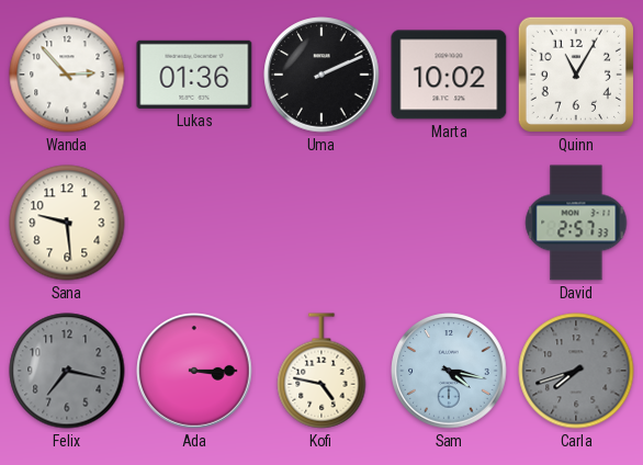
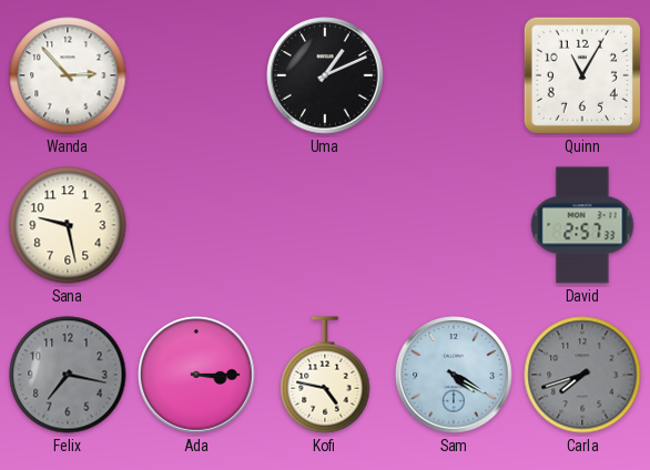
Lukas: 01:36 -> none (194, 75)
Uma: 2:11 -> 1:11 (325, 75)
Marta: 10:02 -> none (449, 75)
Sana: 9:29 -> 9:28 (68, 225)
Sam: 4:17 -> 4:20 (454, 375)
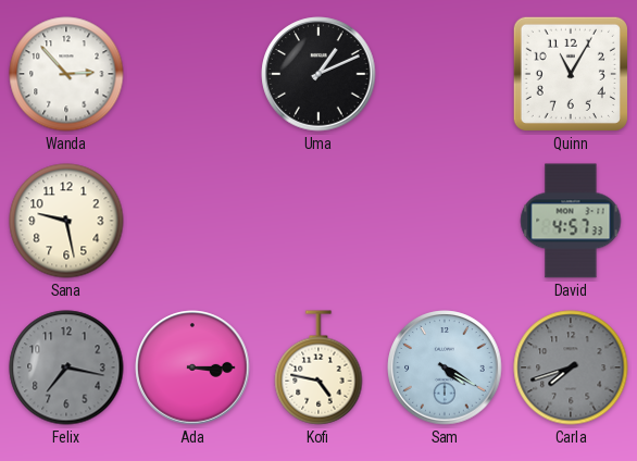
David: 2:57 -> 4:57 (571, 221)
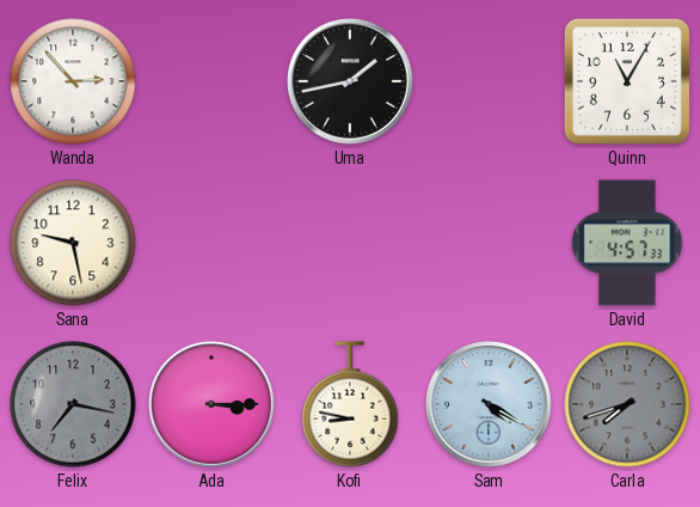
Uma: 1:11 -> 1:43 (350, 81)
Kofi: 4:47 -> 8:47 (350, 404)
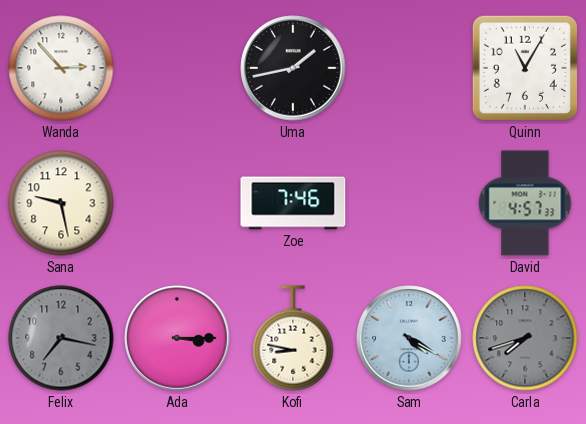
Zoe: none -> 7:46 (293, 203)
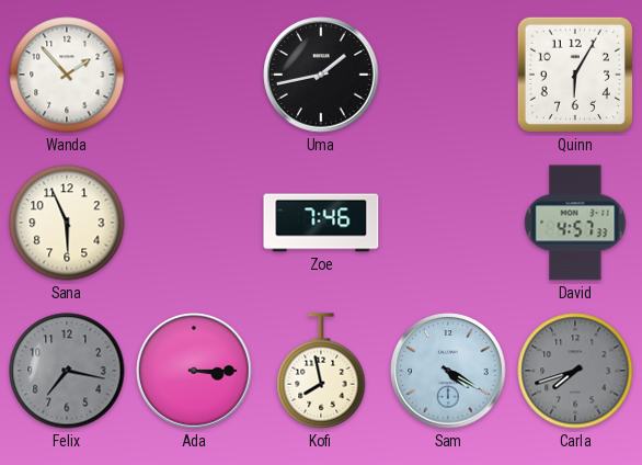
Wanda: 2:53 -> 1:53 (67, 75)
Quinn: 11:05 -> 6:05 (575, 75)
Sana: 9:28 -> 5:56 (67, 223)
Kofi: 8:47 -> 7:58 (321, 371)
